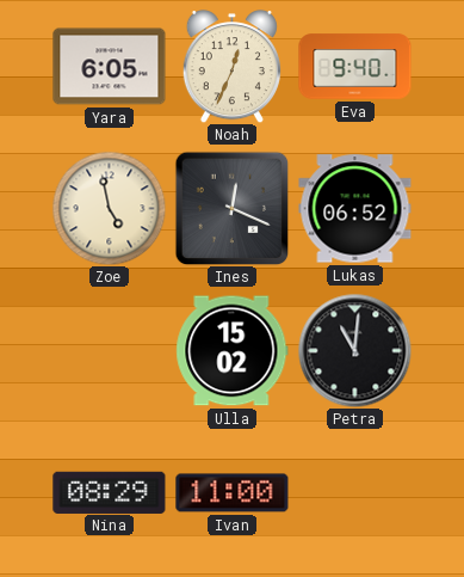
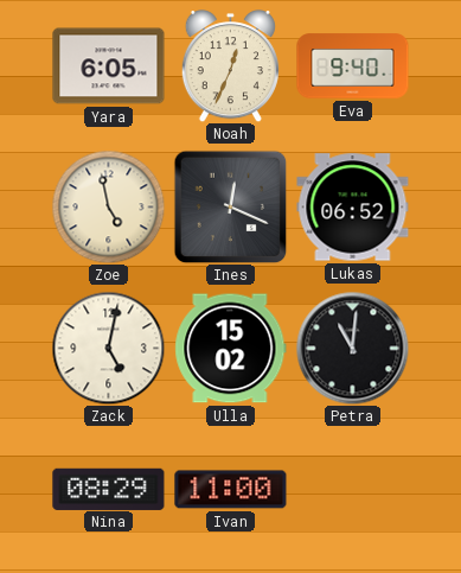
Zack: none -> 5:02 (108, 348)
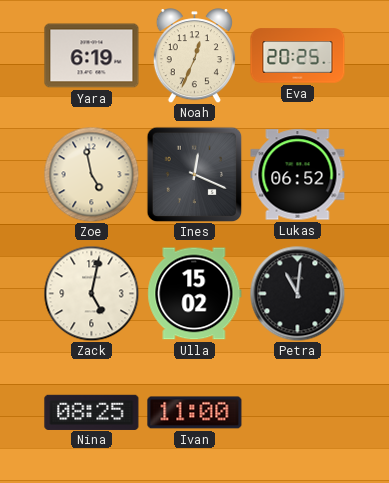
Yara: 6:05 -> 6:19 (92, 56)
Eva: 9:40 -> 20:25 (298, 56)
Nina: 08:29 -> 08:25 (92, 412)
